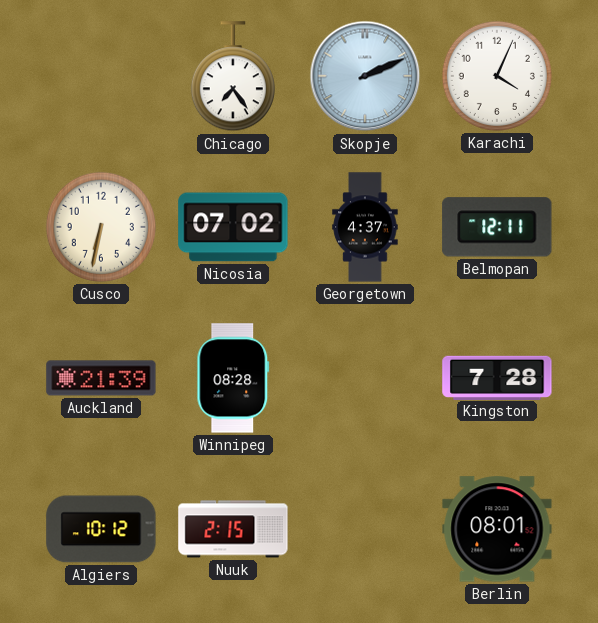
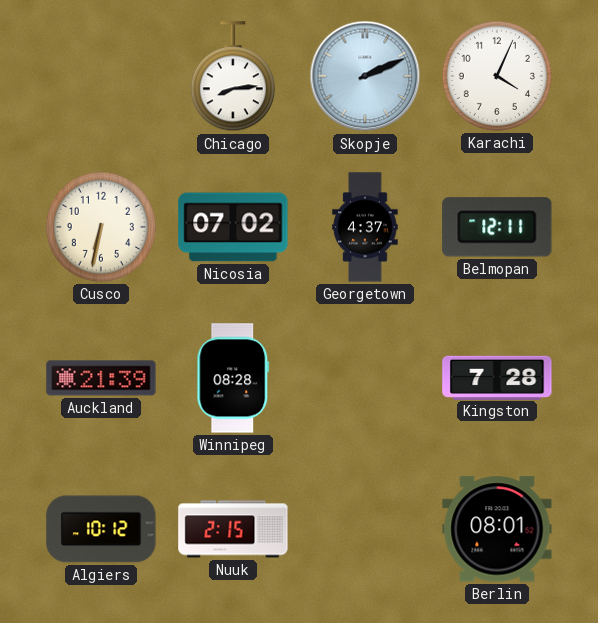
Chicago: 7:24 -> 8:14 (233, 77)
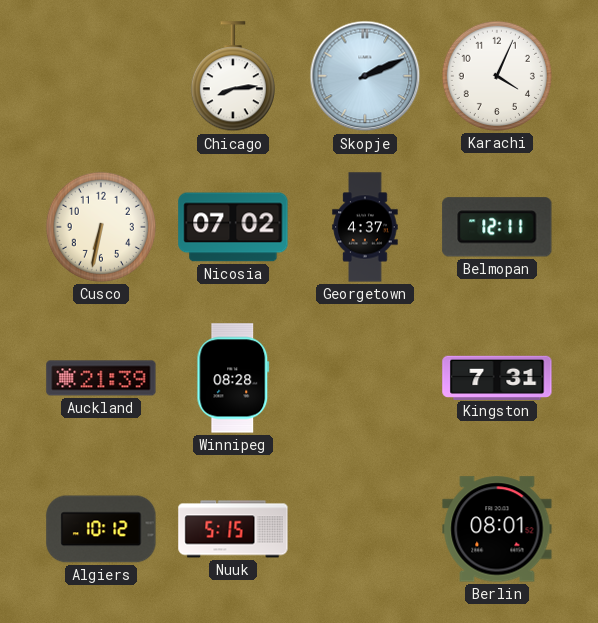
Kingston: 7:28 -> 7:31 (497, 377)
Nuuk: 2:15 -> 5:15 (233, 529)
